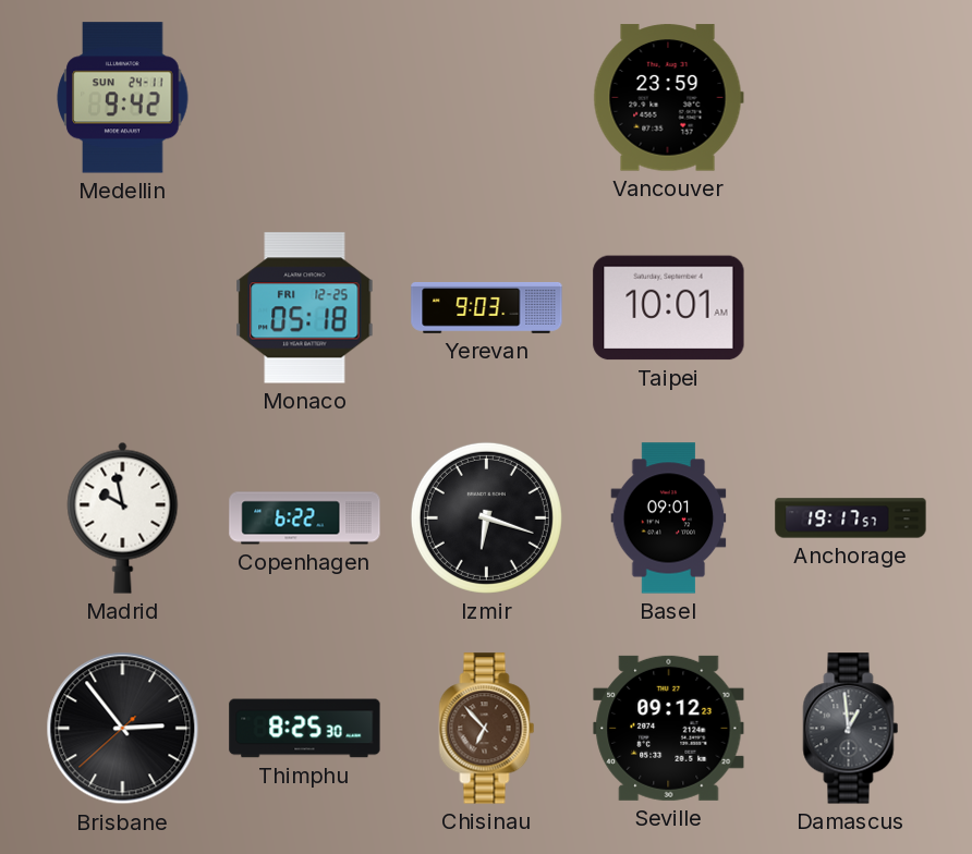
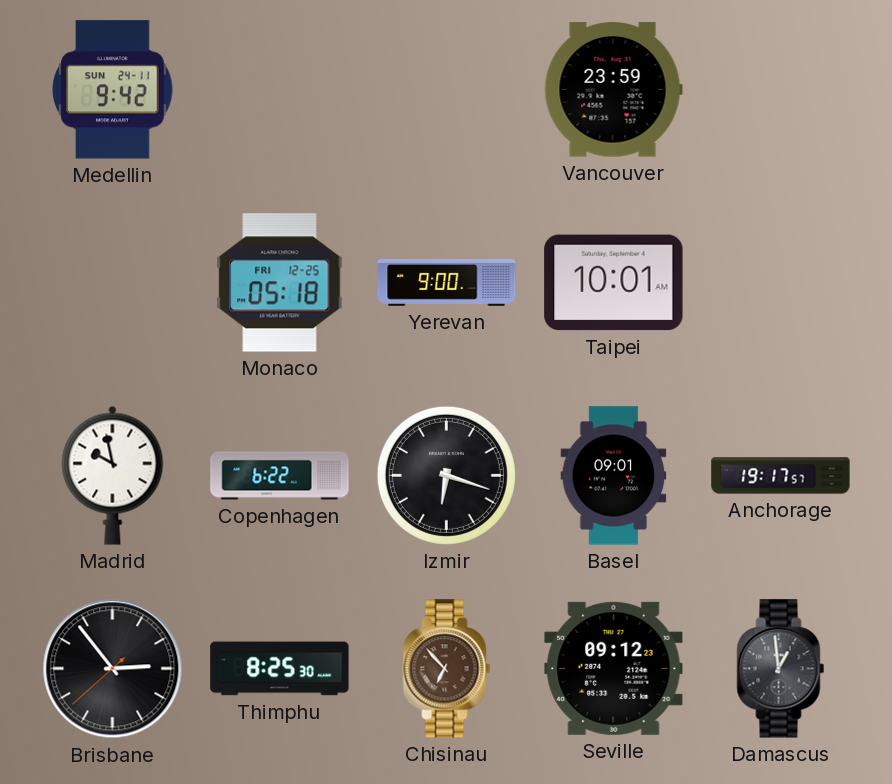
Yerevan: 9:03 -> 9:00 (447, 282)
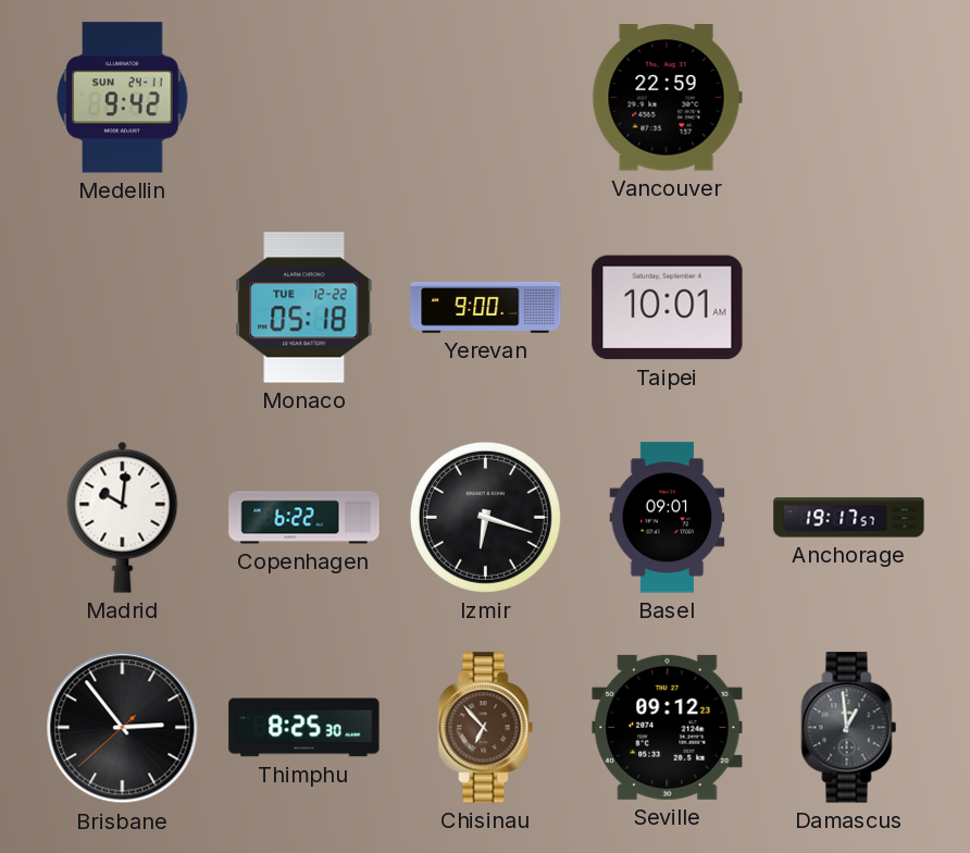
Vancouver: 23:59 -> 22:59 (667, 98)
Monaco date: FRI 12-25 -> TUE 12-22 (304, 308)
Madrid: 9:58 -> 10:01 (123, 517)
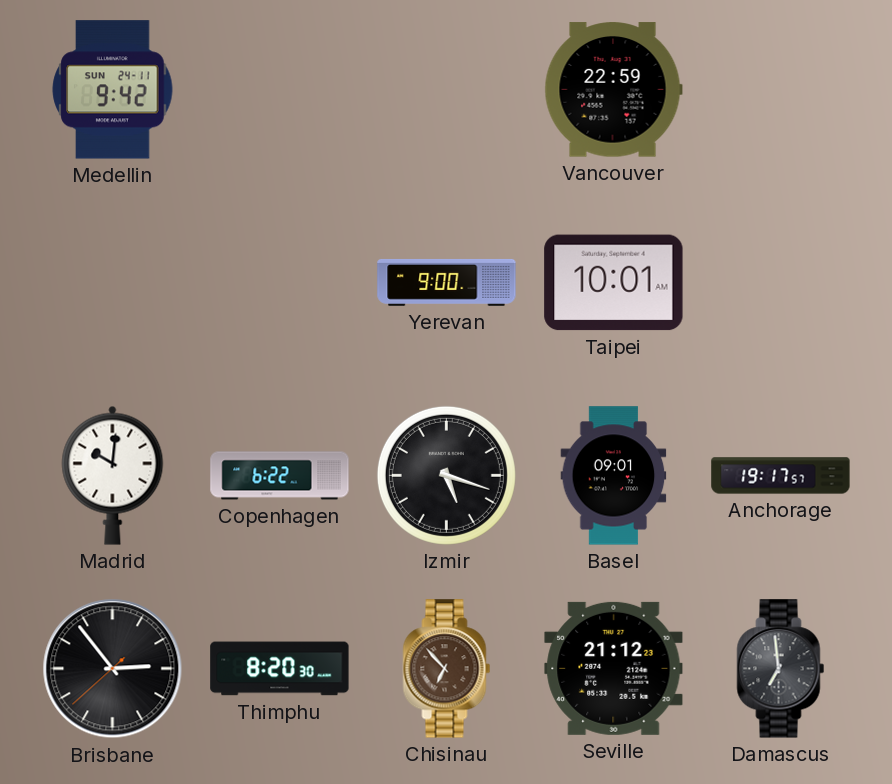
Monaco: 05:18 -> none (304, 308)
Izmir: 6:18 -> 5:18 (446, 475)
Thimphu: 8:25 -> 8:20 (280, 669)
Seville: 09:12 -> 21:12 (614, 668)
Damascus: 12:59 -> 6:59 (781, 669)
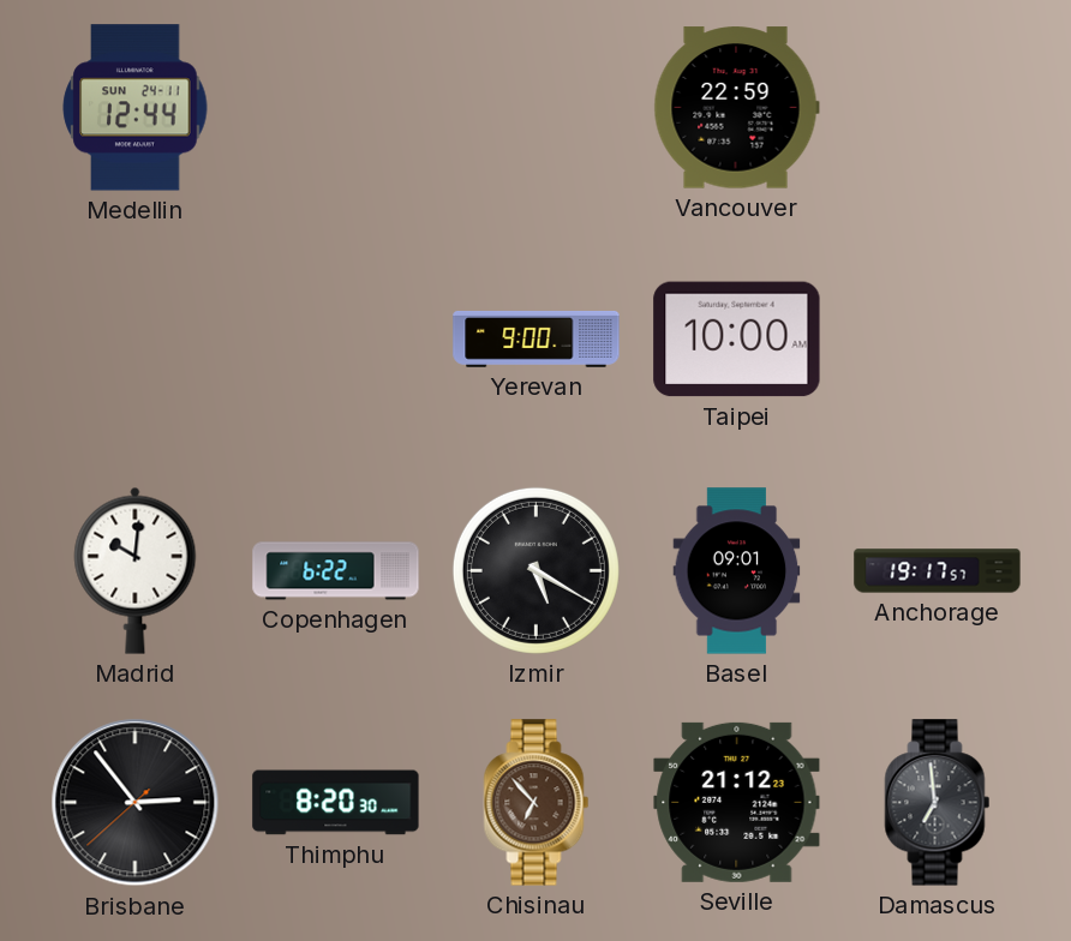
Medellin: 9:42 -> 12:44 (136, 108)
Taipei: 10:01 -> 10:00 (737, 340)
Izmir: 5:18 -> 5:20 (535, 570)
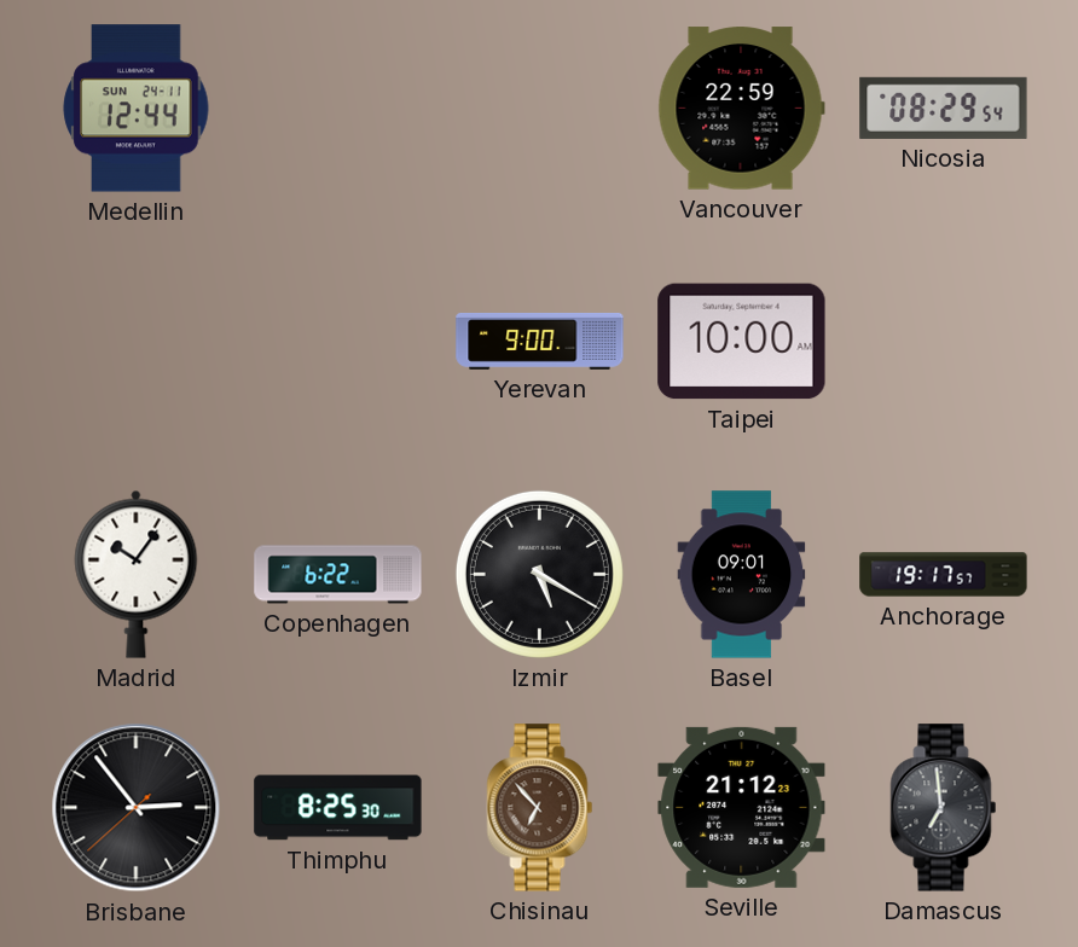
Nicosia: none -> 08:29 (944, 108)
Madrid: 10:01 -> 10:06 (137, 574)
Thimphu: 8:20 -> 8:25 (338, 808)
